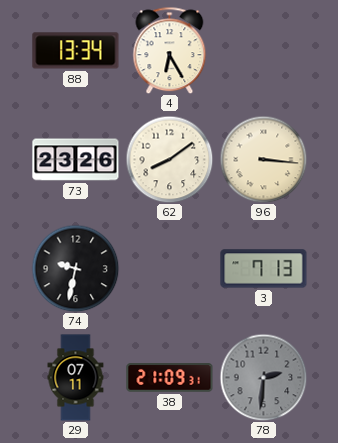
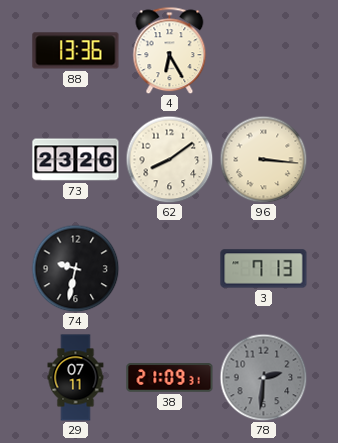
88: 13:34 -> 13:36 (76, 51)
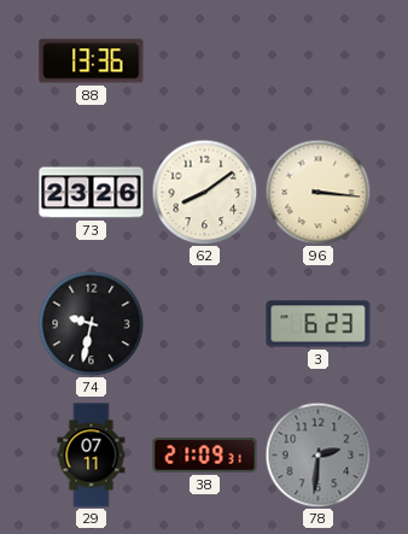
4: 6:25 -> none (170, 50)
3: 7:13 -> 6:23 (319, 324)
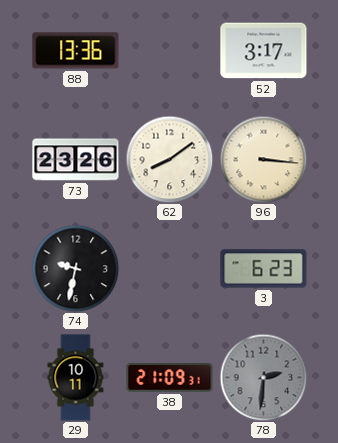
52: none -> 3:17 (264, 51)
29: 07:11 -> 10:11 (76, 378)
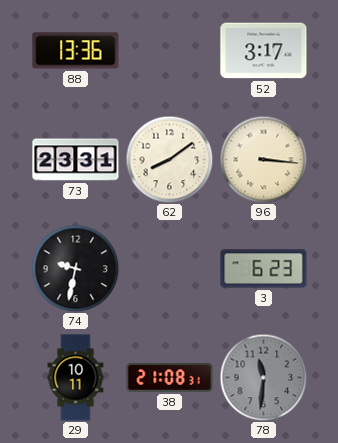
73: 23:26 -> 23:31 (76, 160)
38: 21:09 -> 21:08 (170, 378)
78: 2:31 -> 11:31 (263, 377)
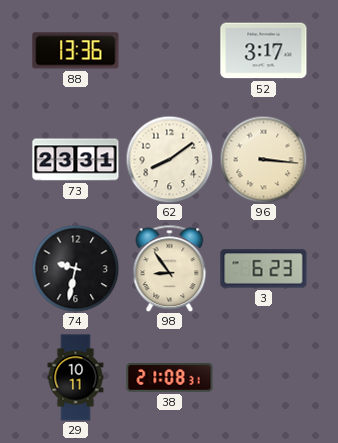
98: none -> 8:54 (170, 268)
78: 11:31 -> none (263, 377)
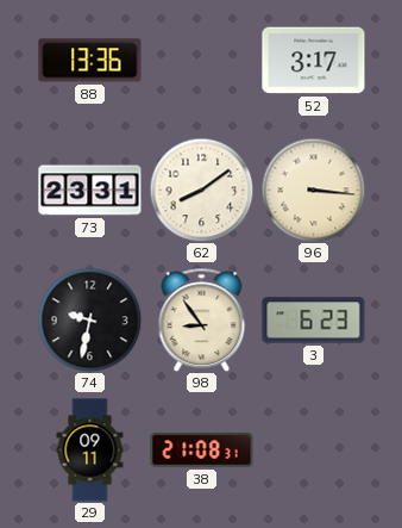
29: 10:11 -> 09:11 (90, 451)
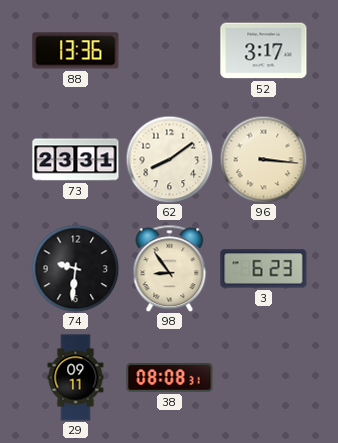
74: 9:32 -> 9:31 (75, 268)
38: 21:08 -> 08:08 (170, 378)
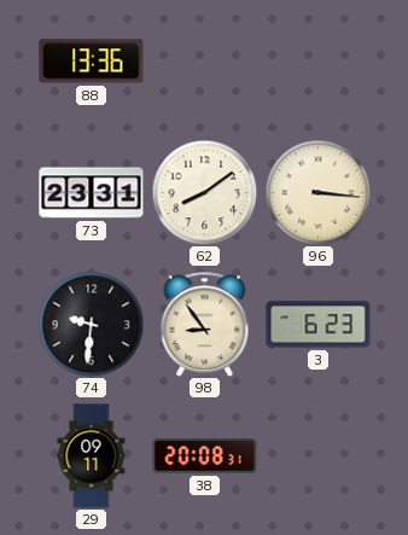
52: 3:17 -> none (264, 51)
38: 08:08 -> 20:08 (205, 457)
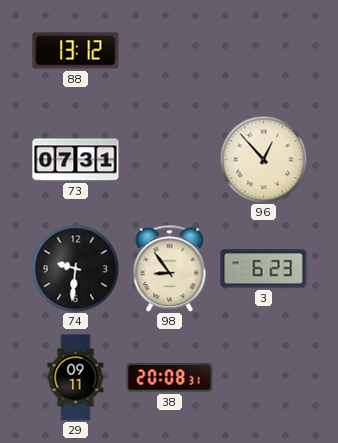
88: 13:36 -> 13:12 (76, 51)
73: 23:31 -> 07:31 (76, 160)
62: 8:09 -> none (204, 192)
96: 3:16 -> 12:53 (263, 159)
